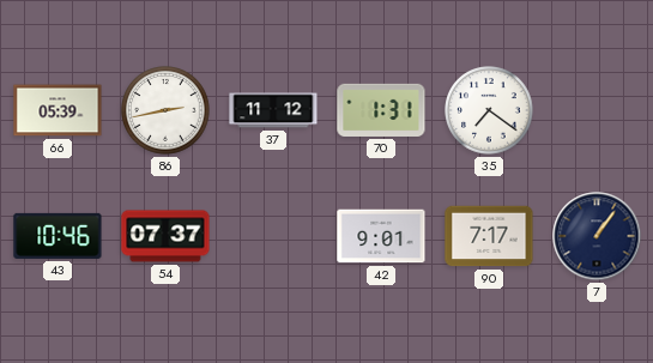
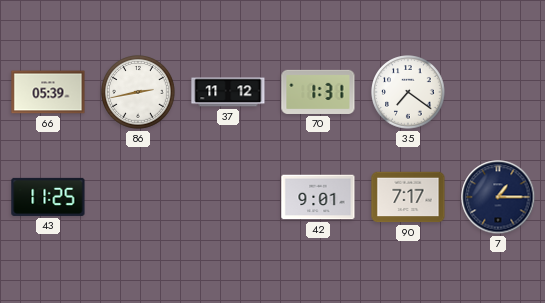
43: 10:46 -> 11:25 (48, 197)
54: 07:37 -> none (165, 236)
7: 1:06 -> 1:15 (498, 197)
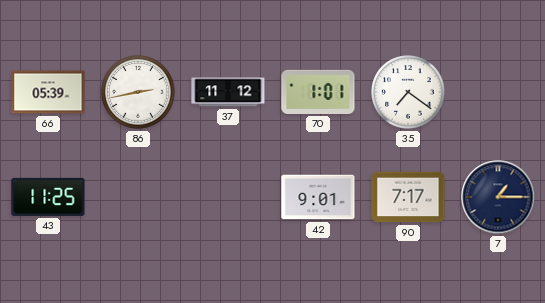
70: 1:31 -> 1:01 (318, 92)
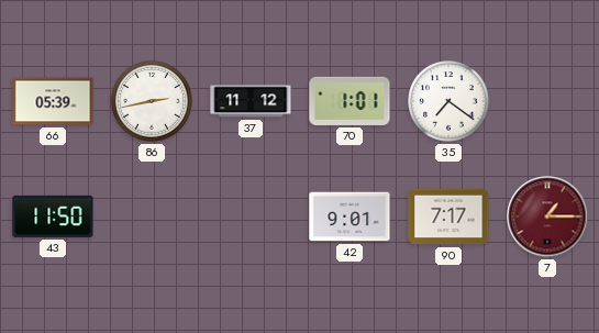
43: 11:25 -> 11:50 (53, 217)
7 dial: navy -> burgundy (547, 217)
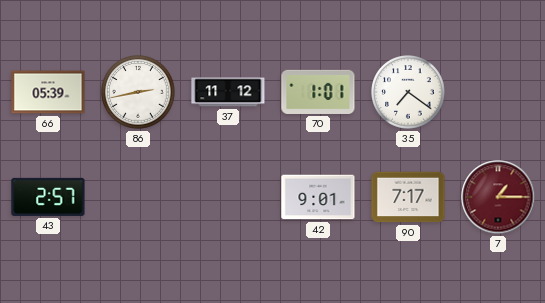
43: 11:50 -> 2:57 (48, 197)
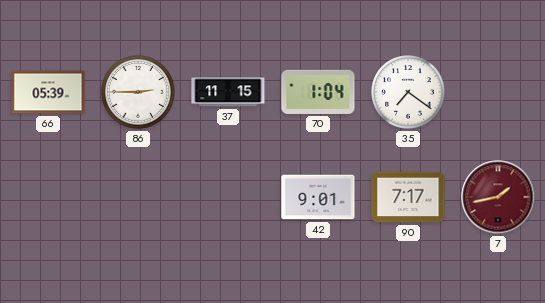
86: 2:43 -> 2:45 (138, 92)
37: 11:12 -> 11:15 (228, 92)
70: 1:01 -> 1:04 (318, 92)
43: 2:57 -> none (48, 197)
7: 1:15 -> 1:43 (498, 197)
